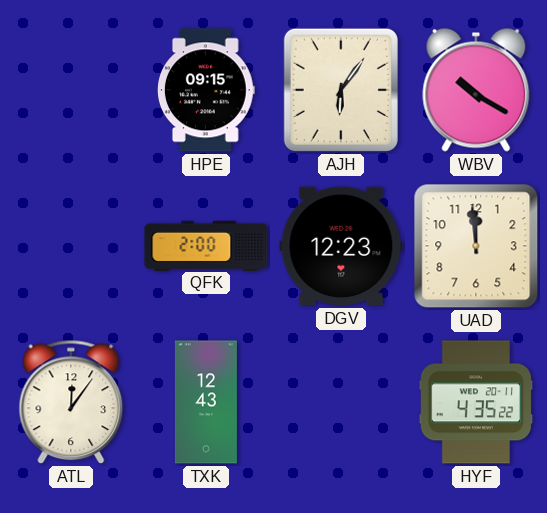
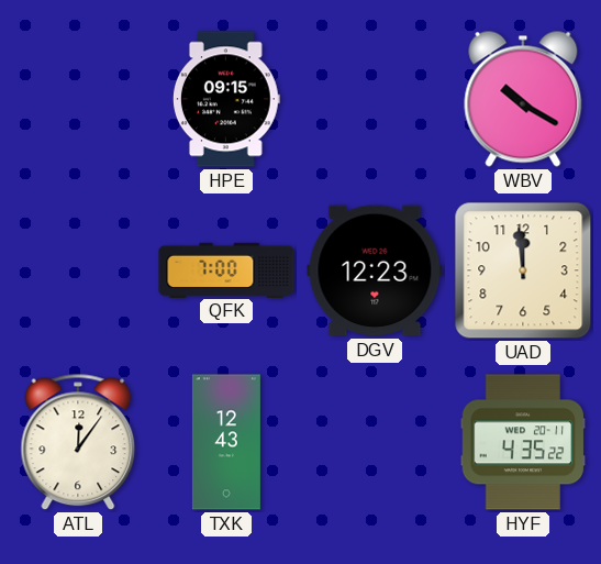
AJH: 6:06 -> none (341, 90)
QFK: 2:00 -> 7:00 (226, 269)
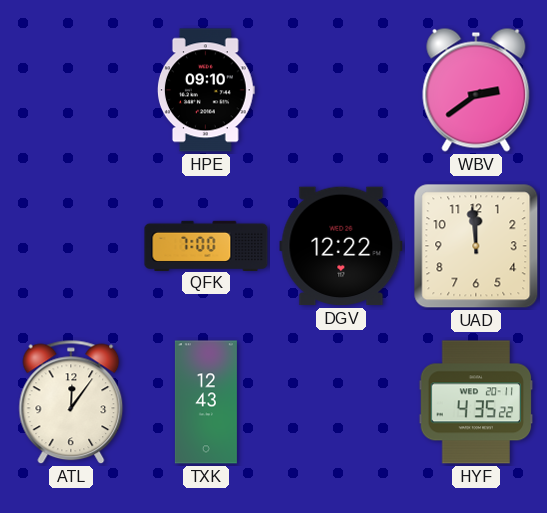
HPE: 09:15 -> 09:10 (206, 90)
WBV: 10:20 -> 2:39 (476, 90)
DGV: 12:23 -> 12:22 (341, 246)
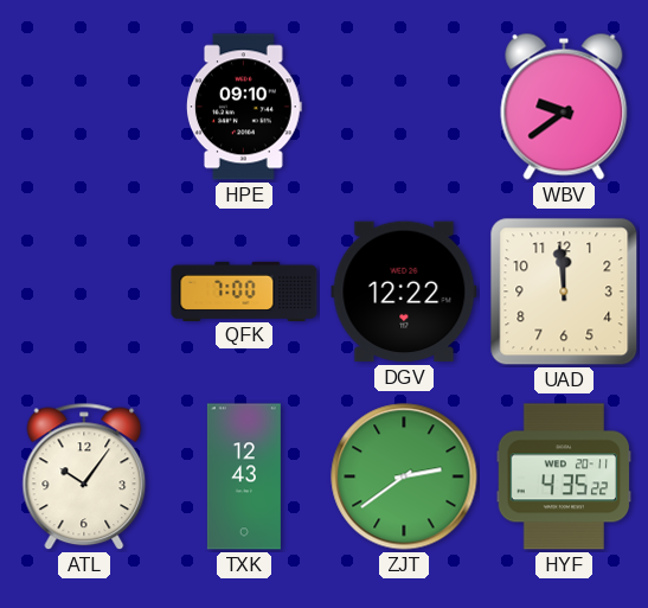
WBV: 2:39 -> 9:39 (564, 107)
ATL: 12:06 -> 10:06 (84, 476)
ZJT: none -> 2:39 (404, 476)
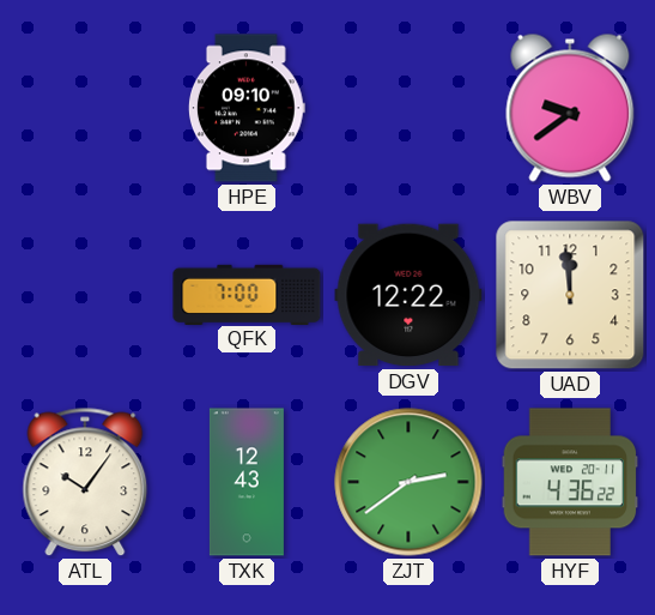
HYF: 4:35 -> 4:36 (570, 482)
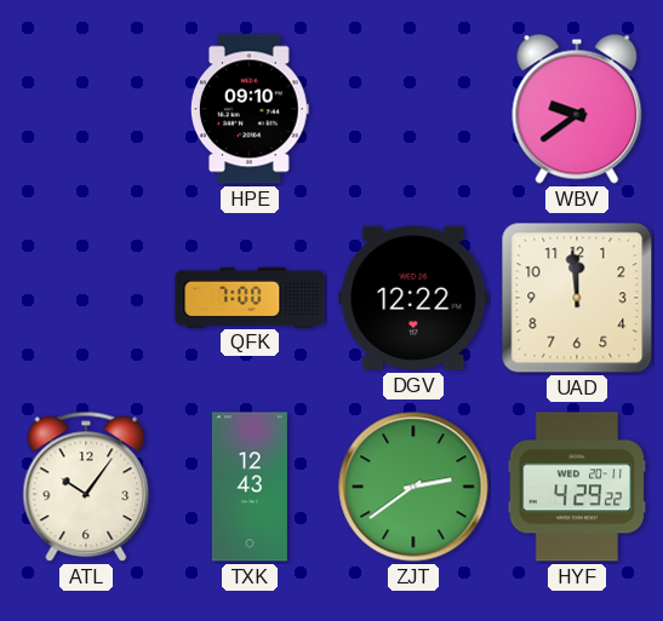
HYF: 4:36 -> 4:29 (577, 487)
